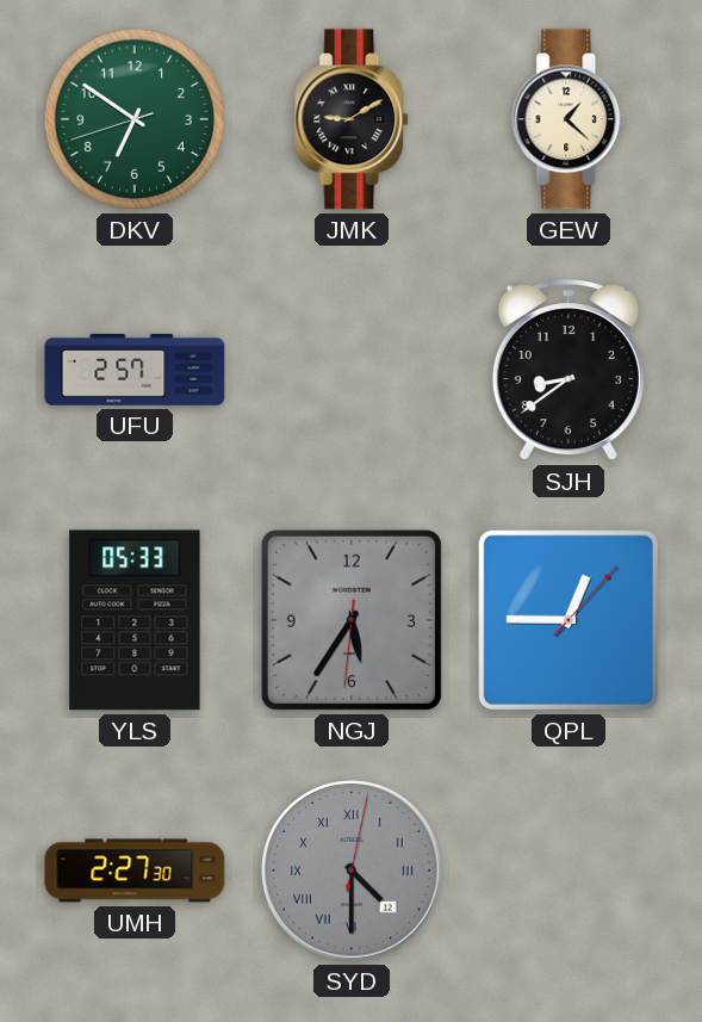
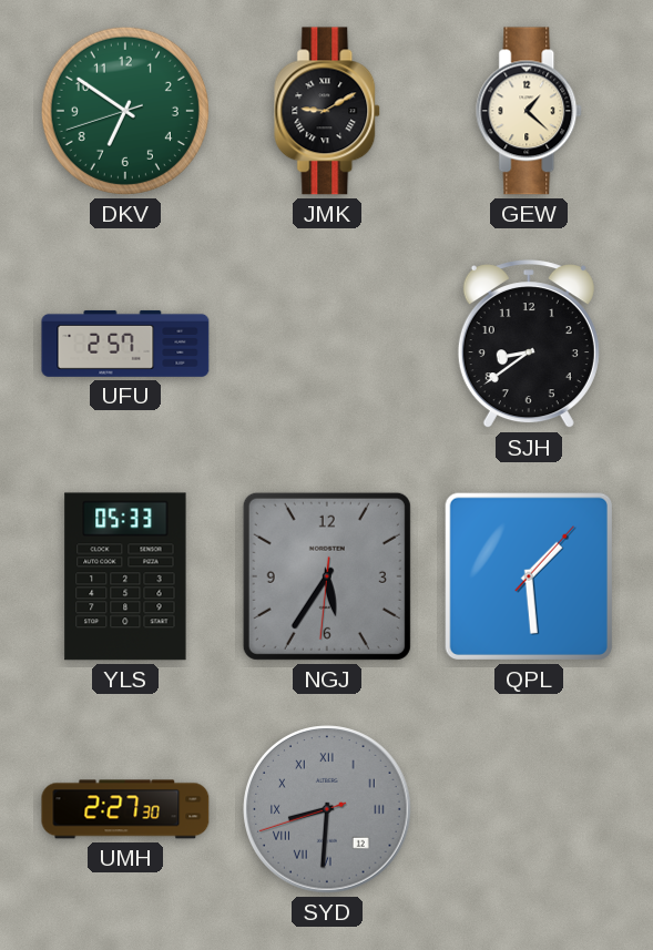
QPL: 12:45 -> 1:29 (529, 576)
SYD: 4:30 -> 8:30 (327, 809)
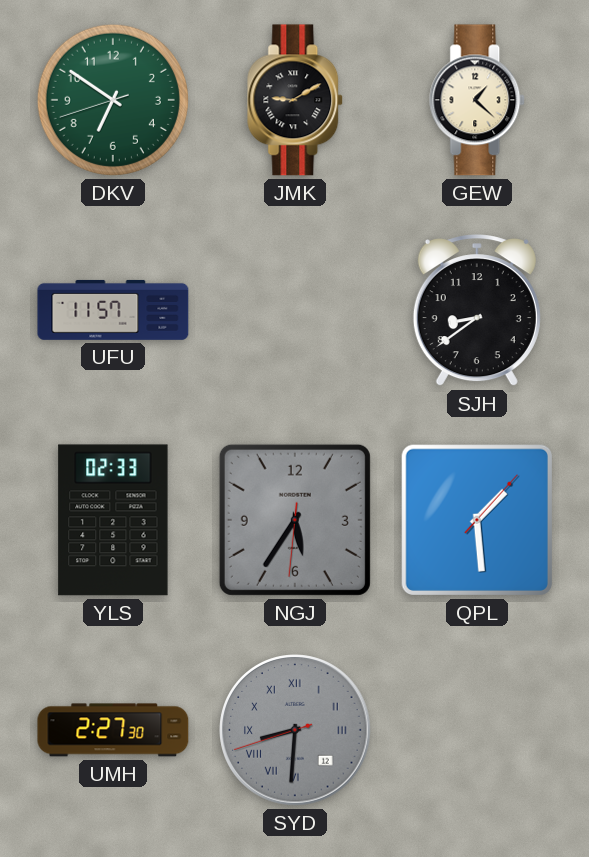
UFU: 2:57 -> 11:57 (113, 310)
YLS: 05:33 -> 02:33 (113, 520)
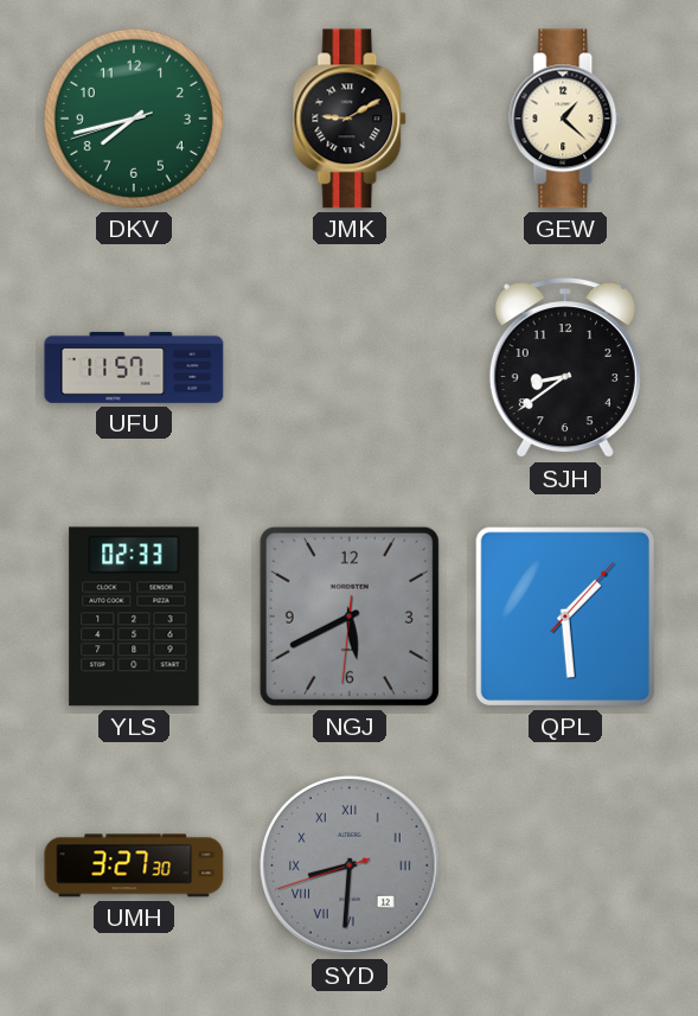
DKV: 6:50 -> 7:42 (134, 119)
NGJ: 5:35 -> 5:40 (350, 616)
UMH: 2:27 -> 3:27 (134, 865)
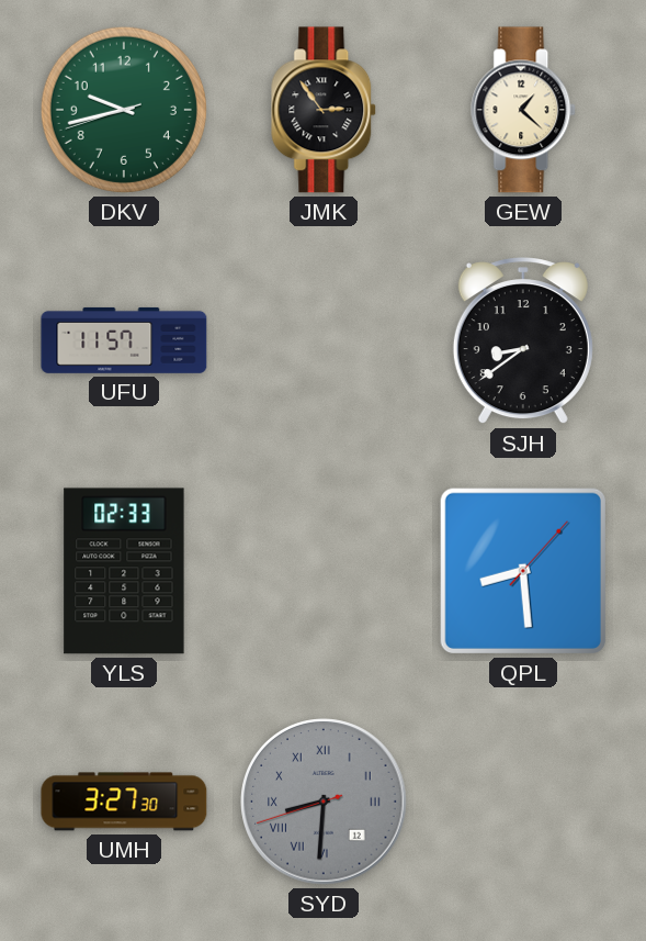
DKV: 7:42 -> 9:42 (124, 110)
JMK: 9:10 -> 2:54 (325, 110)
NGJ: 5:40 -> none (350, 616)
QPL: 1:29 -> 8:29 (523, 571)
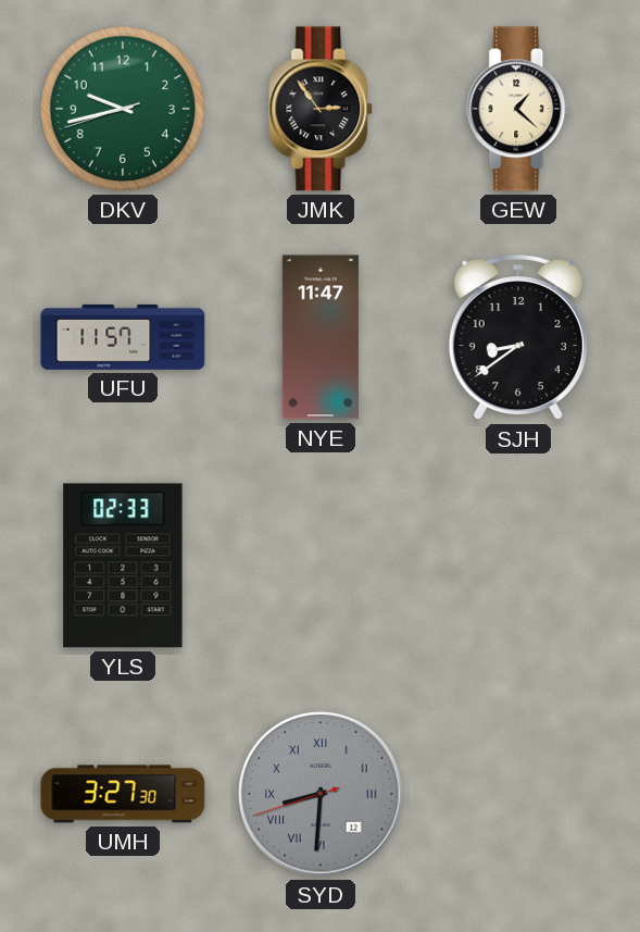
NYE: none -> 11:47 (321, 337)
QPL: 8:29 -> none (523, 571)
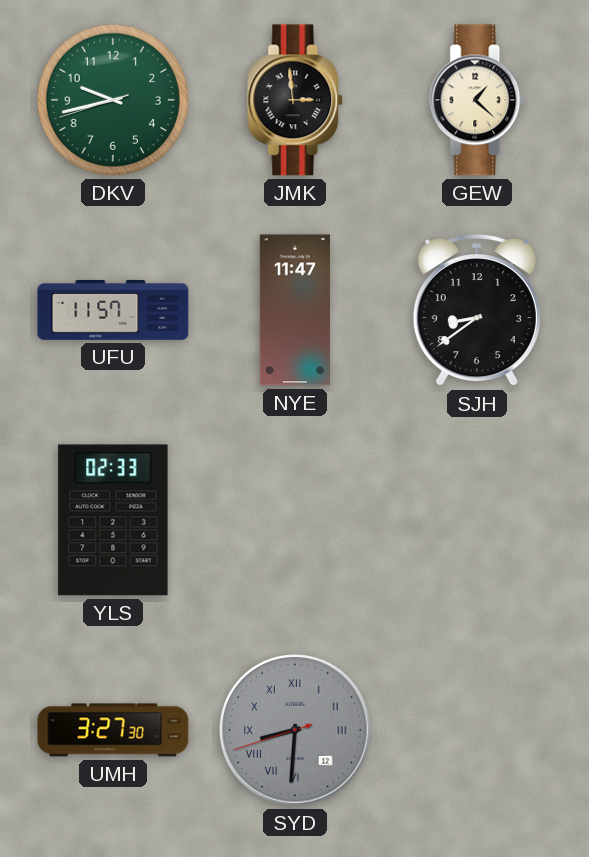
JMK: 2:54 -> 2:59 (296, 100)
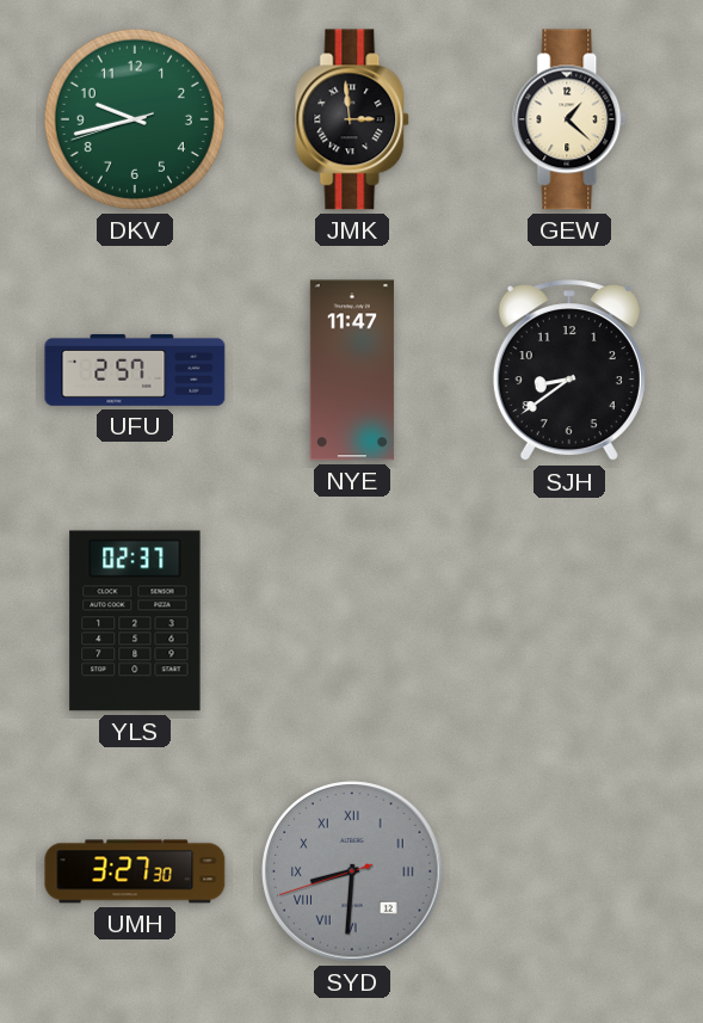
UFU: 11:57 -> 2:57 (135, 370)
YLS: 02:33 -> 02:37 (135, 621)
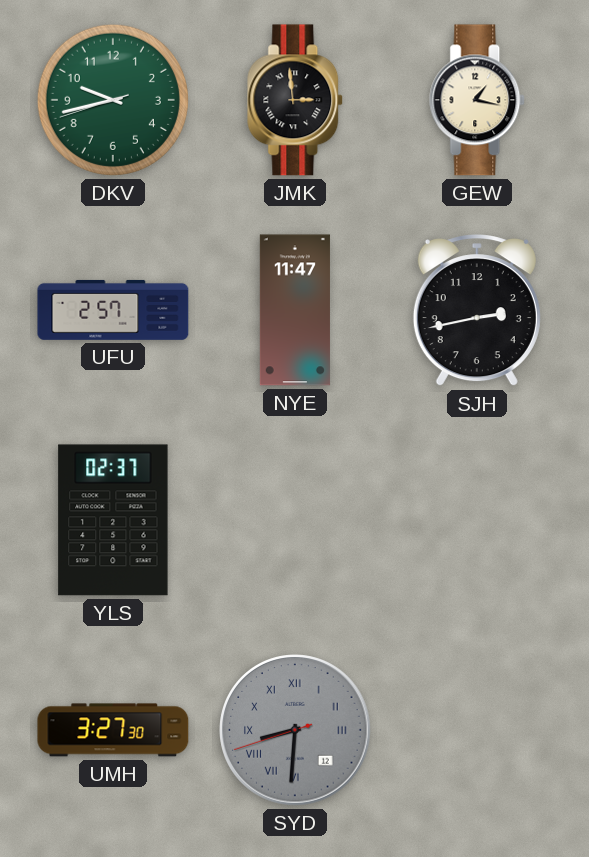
GEW: 1:22 -> 1:17 (478, 100)
SJH: 8:39 -> 2:43 (477, 311)
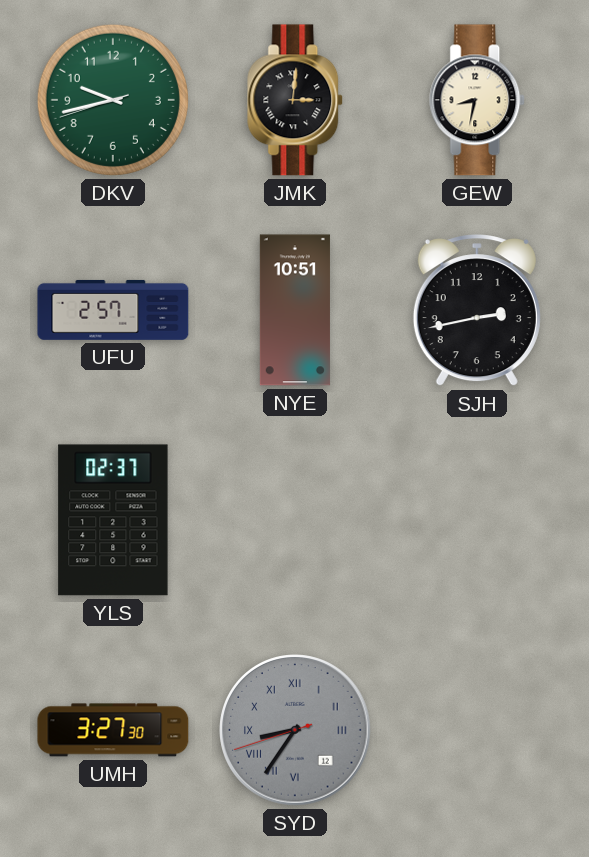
JMK: 2:59 -> 3:01 (296, 100)
GEW: 1:17 -> 8:32 (478, 100)
NYE: 11:47 -> 10:51 (295, 310)
SYD: 8:30 -> 8:35 (295, 730)
